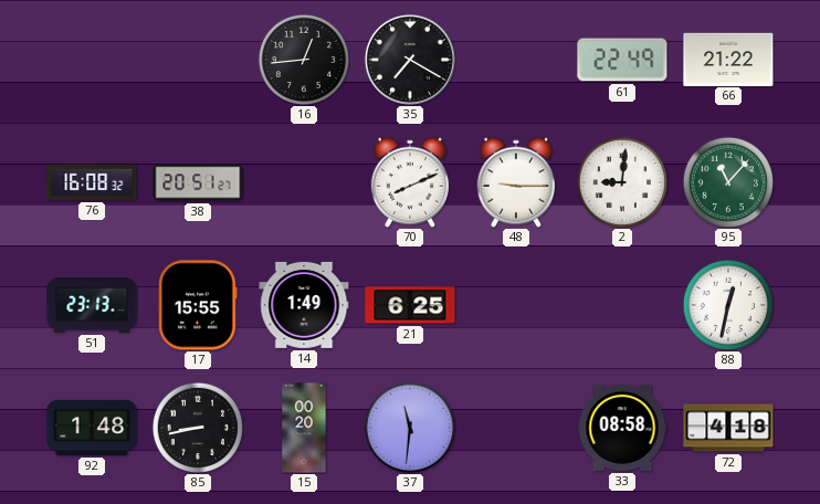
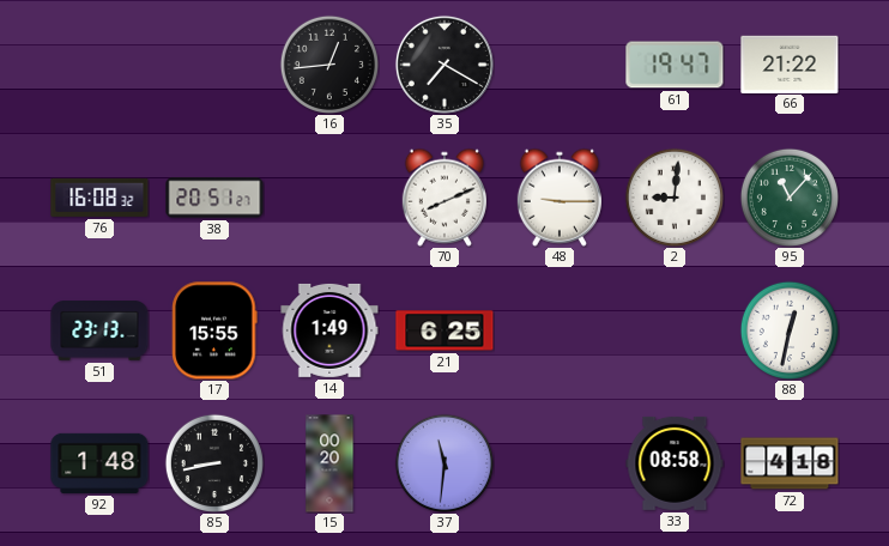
61: 22:49 -> 19:47 (675, 65)
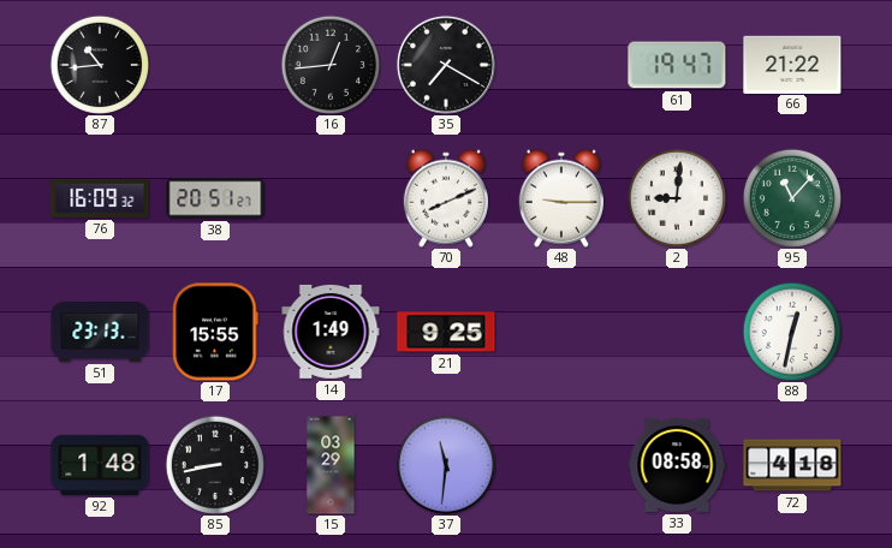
87: none -> 10:44 (99, 64)
76: 16:08 -> 16:09 (100, 198)
21: 6:25 -> 9:25 (446, 332)
15: 00:20 -> 03:29 (331, 465)
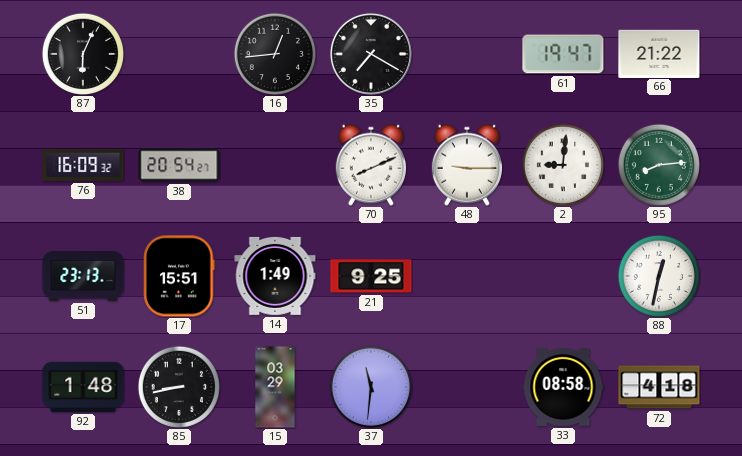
87: 10:44 -> 6:04 (82, 53)
38: 20:51 -> 20:54 (179, 165)
95: 11:07 -> 8:14 (658, 164)
17: 15:55 -> 15:51 (179, 276)
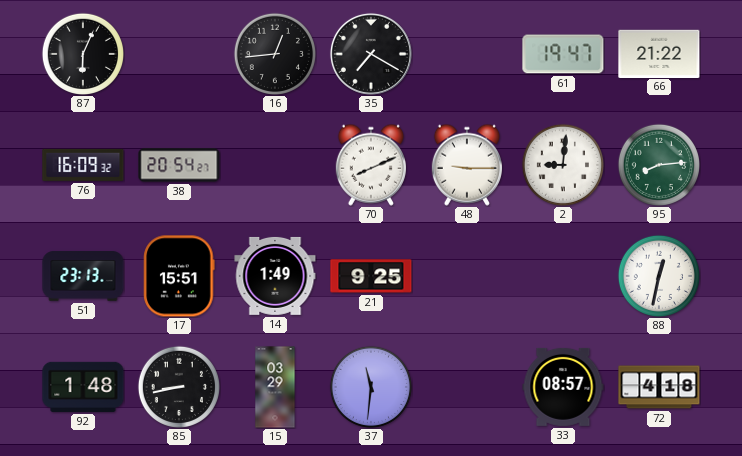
33: 08:58 -> 08:57 (563, 387)
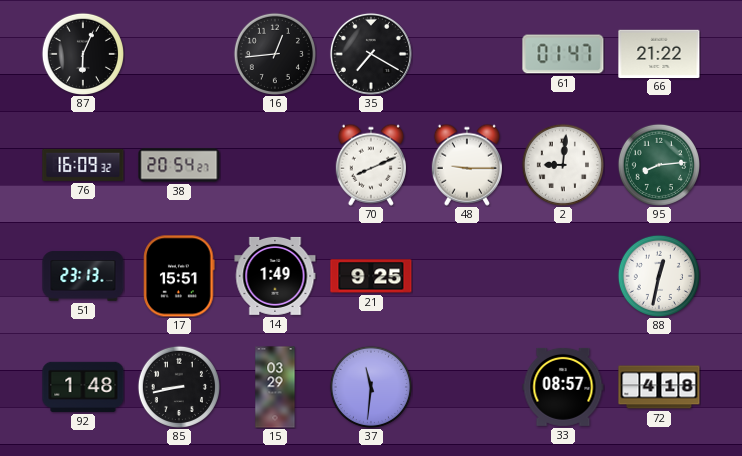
61: 19:47 -> 01:47 (563, 54)
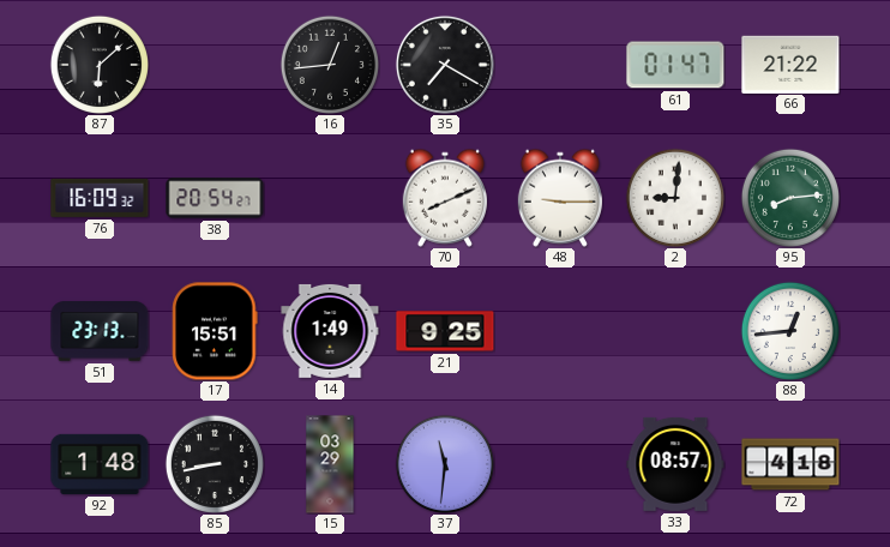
87: 6:04 -> 6:08 (98, 64)
88: 12:32 -> 12:44 (789, 330)
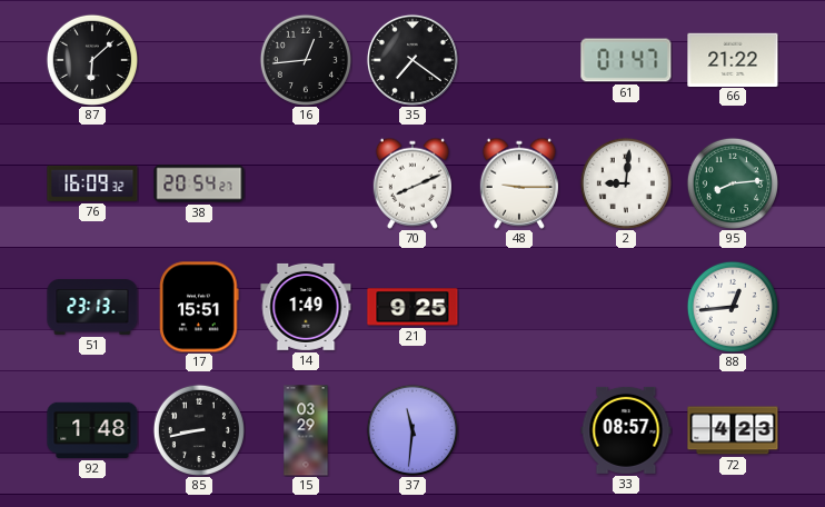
35: 7:20 -> 7:21 (412, 60)
72: 4:18 -> 4:23 (733, 430)
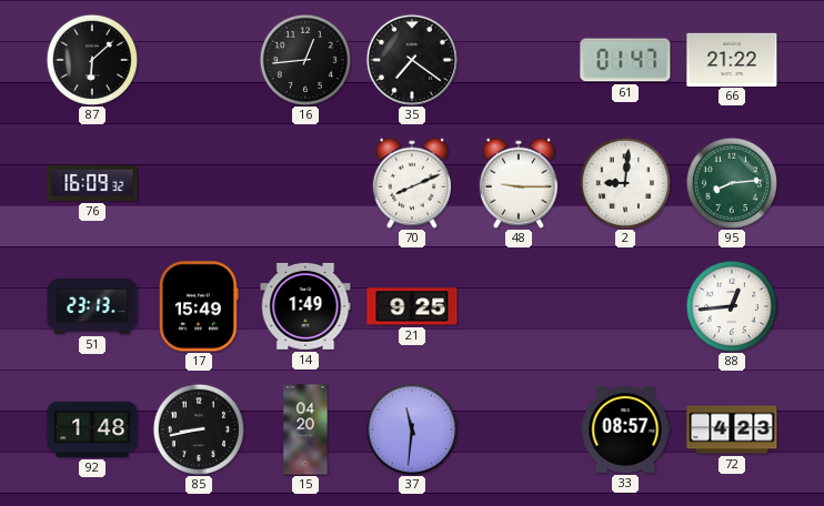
38: 20:54 -> none (199, 183)
17: 15:51 -> 15:49 (199, 306)
15: 03:29 -> 04:20 (305, 429)
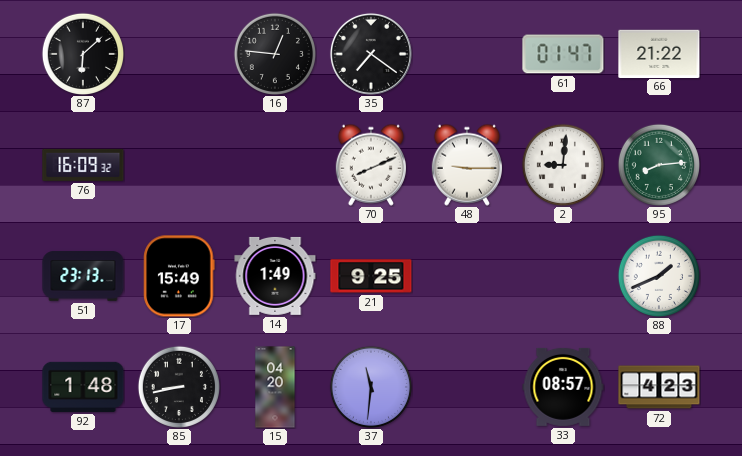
16: 12:44 -> 12:46 (274, 53)
88: 12:44 -> 1:41 (658, 275)
